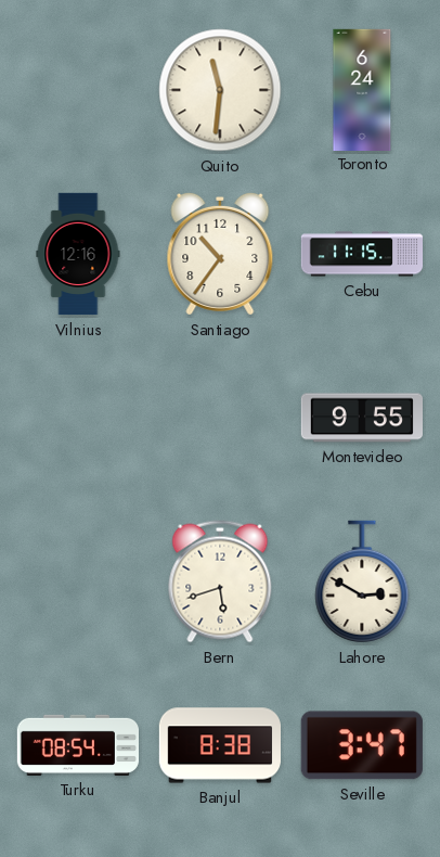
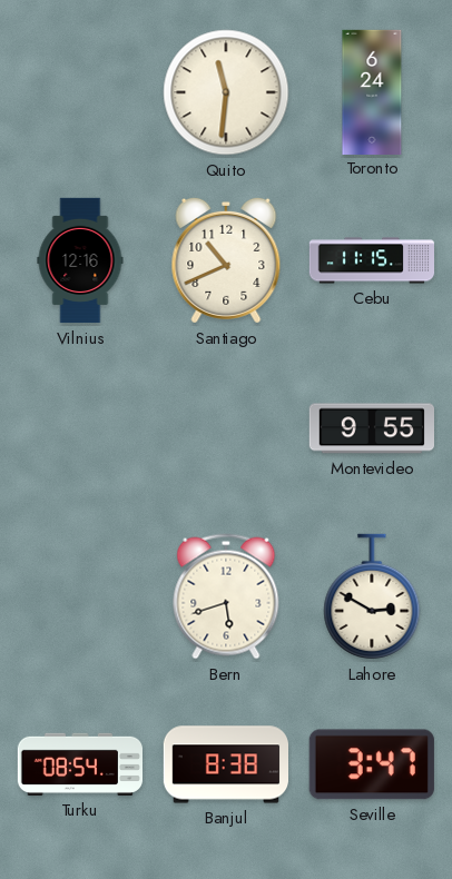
Santiago: 10:36 -> 10:41 (226, 260)
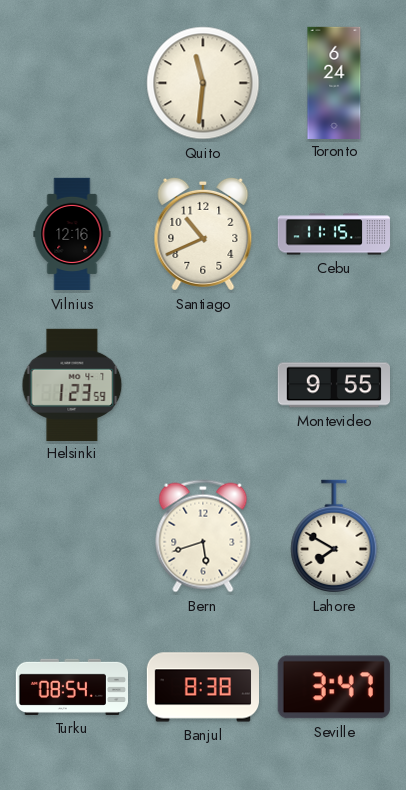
Helsinki: none -> 1:23 (72, 384)
Lahore: 2:50 -> 7:50 (334, 536)
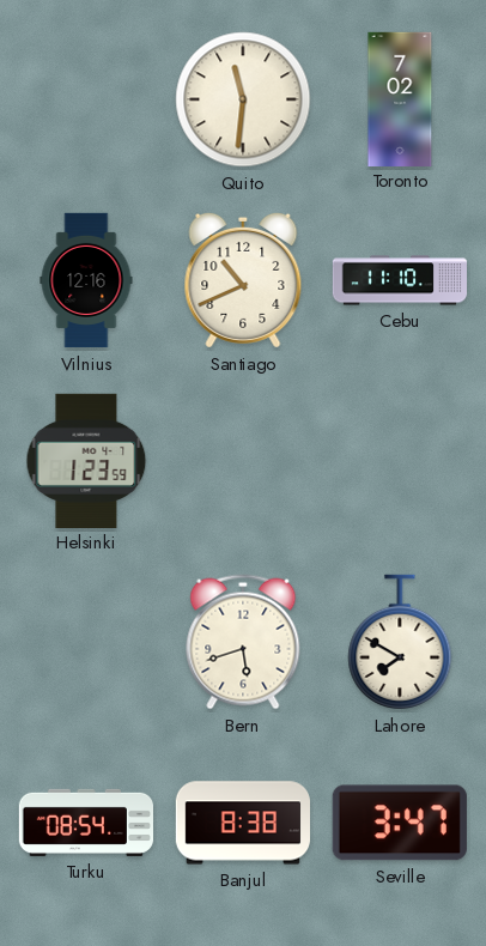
Toronto: 6:24 -> 7:02 (400, 98)
Cebu: 11:15 -> 11:10 (400, 280)
Montevideo: 9:55 -> none (333, 385)
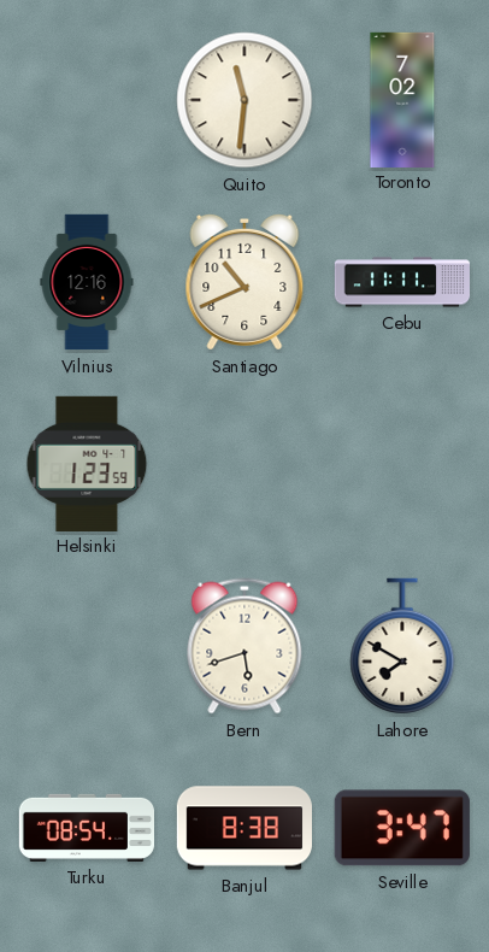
Cebu: 11:10 -> 11:11 (402, 282)
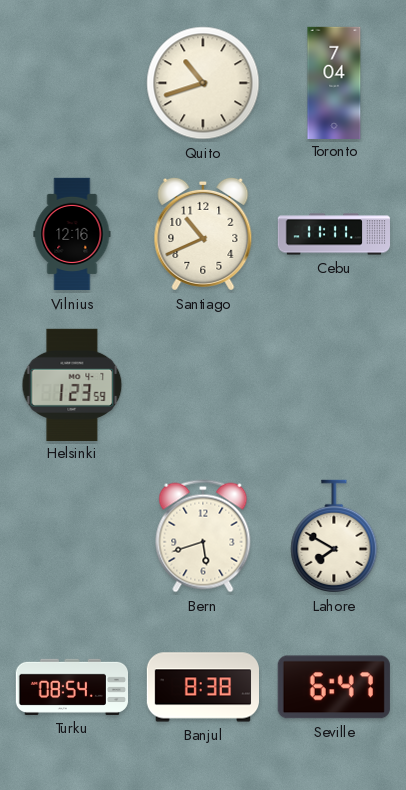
Quito: 11:31 -> 10:42 (203, 83)
Toronto: 7:02 -> 7:04 (334, 82)
Seville: 3:47 -> 6:47 (334, 687)
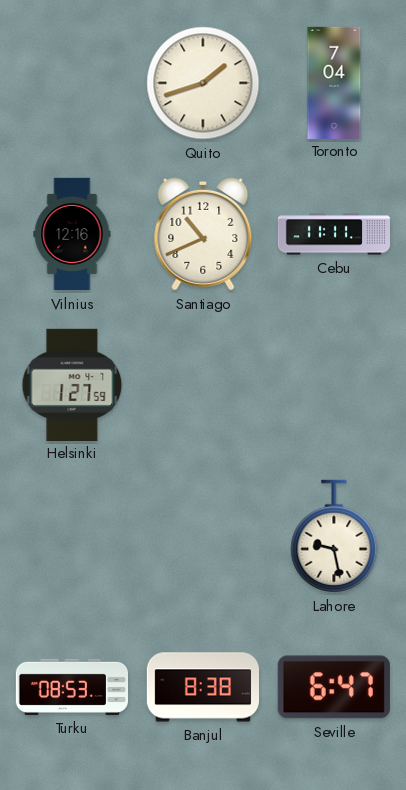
Quito: 10:42 -> 1:42 (203, 83)
Helsinki: 1:23 -> 1:27 (72, 384)
Bern: 5:42 -> none (203, 536)
Lahore: 7:50 -> 9:28 (334, 536)
Turku: 08:54 -> 08:53 (71, 687)
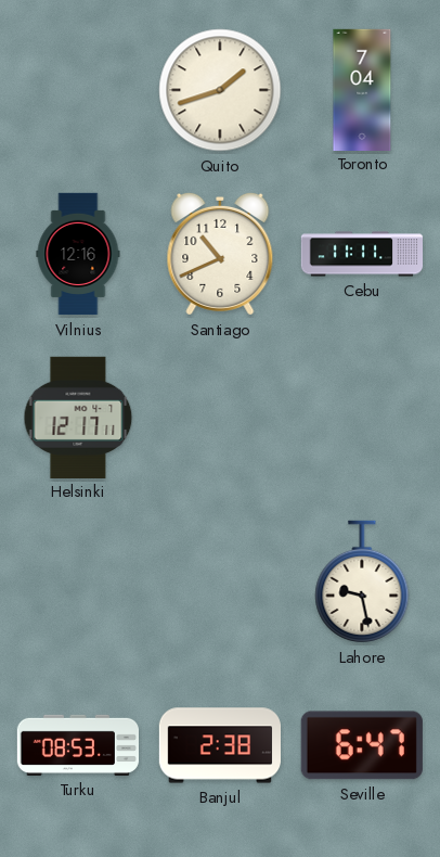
Helsinki: 1:27 -> 12:17 (78, 417)
Banjul: 8:38 -> 2:38 (219, 745)
